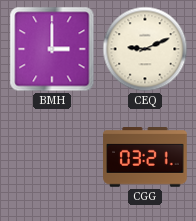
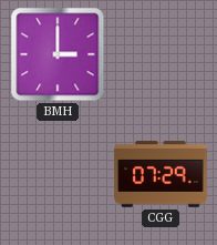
CEQ: 9:11 -> none (145, 49)
CGG: 03:21 -> 07:29 (161, 174)
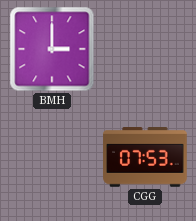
CGG: 07:29 -> 07:53 (145, 157)
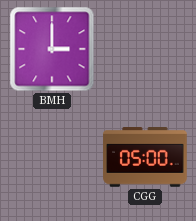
CGG: 07:53 -> 05:00 (145, 157)
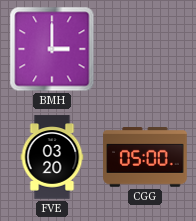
FVE: none -> 03:20 (52, 157)
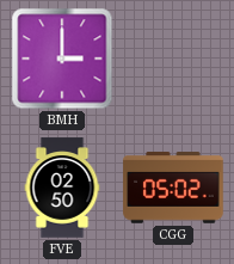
FVE: 03:20 -> 02:50 (62, 188)
CGG: 05:00 -> 05:02 (173, 188)
